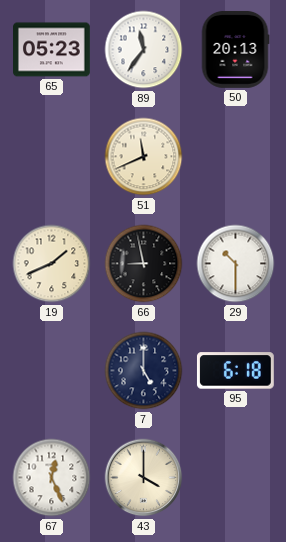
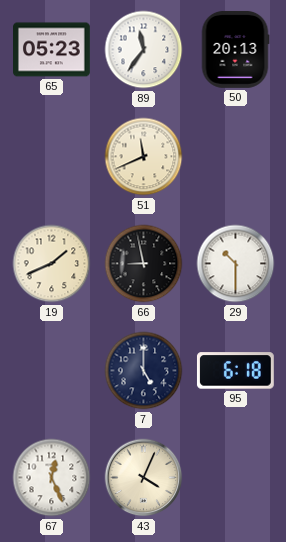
43: 4:00 -> 4:04 (144, 478)
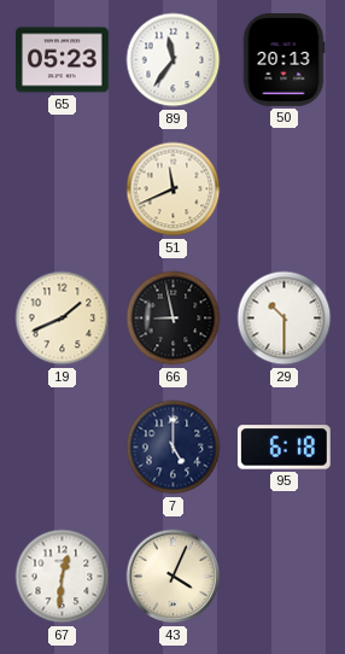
67: 12:26 -> 12:31 (63, 577)
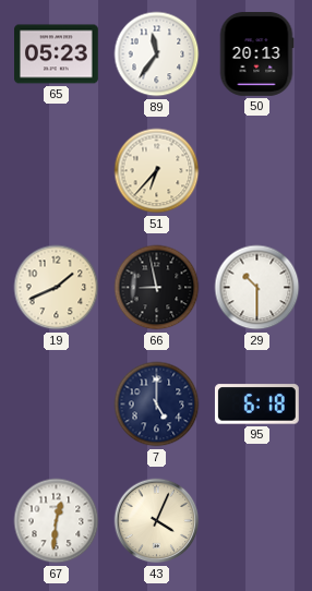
51: 11:41 -> 6:37 (157, 171)
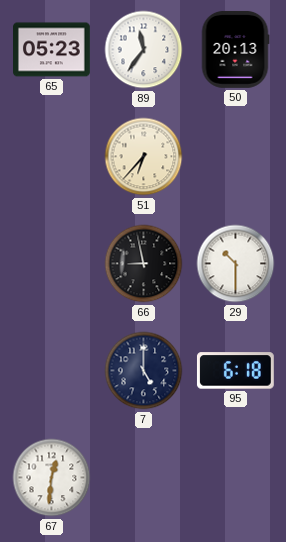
19: 1:41 -> none (57, 288)
43: 4:04 -> none (157, 521)
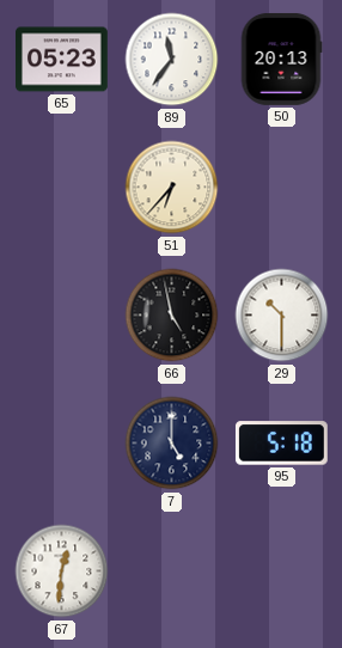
66: 8:58 -> 4:58 (172, 316)
95: 6:18 -> 5:18 (281, 444)
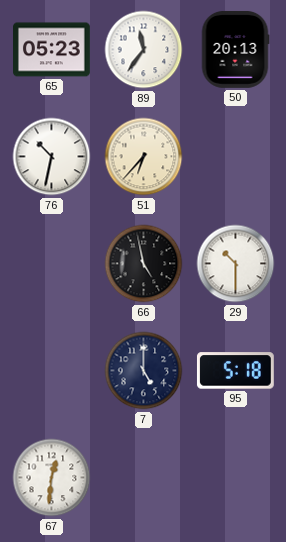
76: none -> 10:32 (52, 157)
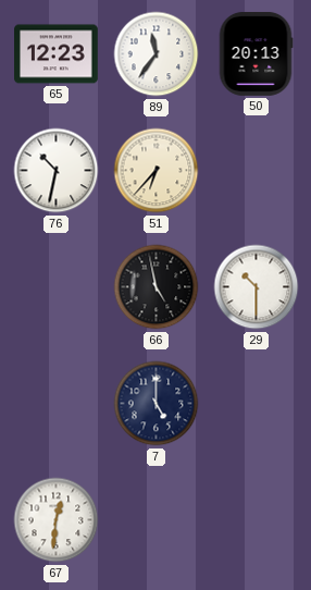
65: 05:23 -> 12:23 (57, 54)
95: 5:18 -> none (235, 371)
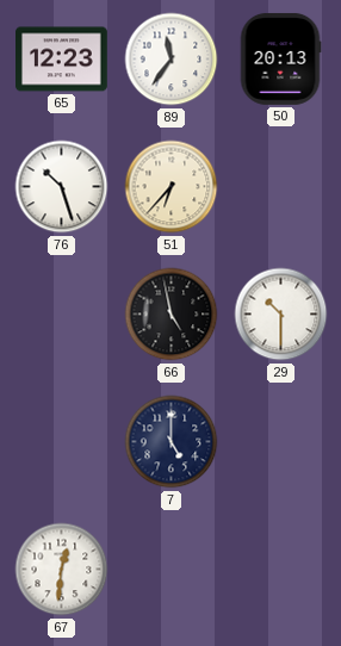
76: 10:32 -> 10:27 (62, 187)
